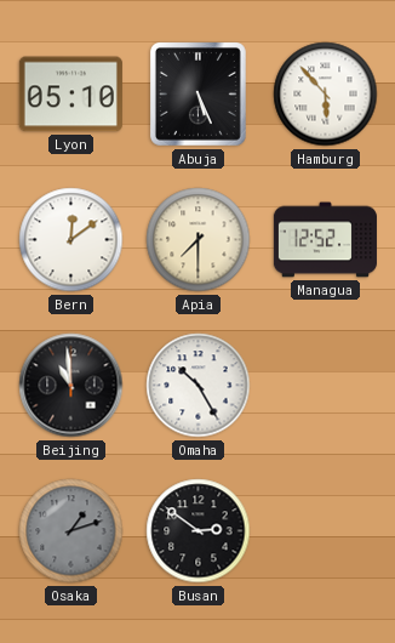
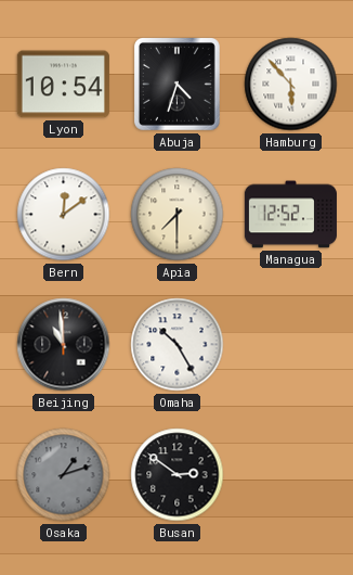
Lyon: 05:10 -> 10:54 (63, 85)
Abuja: 5:26 -> 4:33 (176, 84)
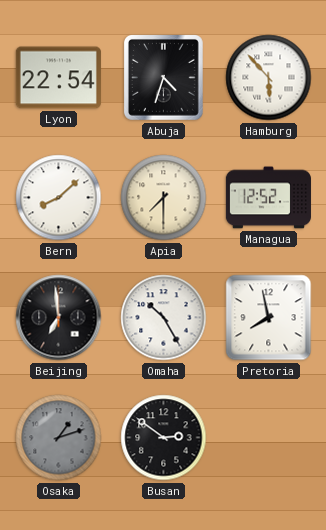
Lyon: 10:54 -> 22:54 (58, 78)
Bern: 12:09 -> 8:08 (59, 198)
Beijing: 10:59 -> 6:59 (59, 318)
Pretoria: none -> 7:58 (269, 318)
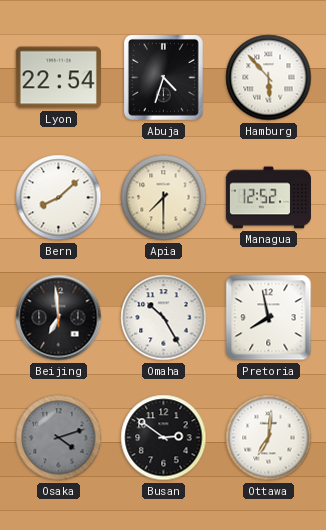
Osaka: 1:12 -> 4:12 (59, 438)
Ottawa: none -> 7:01 (269, 438)
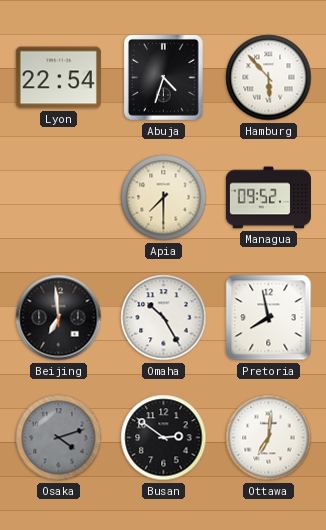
Bern: 8:08 -> none (59, 198)
Managua: 12:52 -> 09:52 (268, 198)
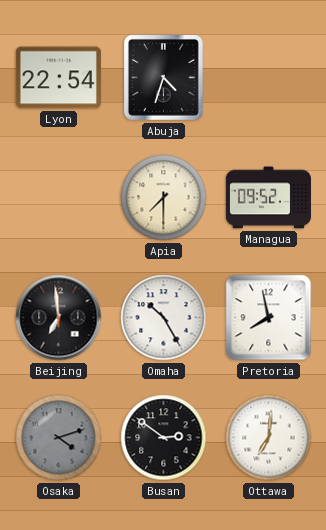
Hamburg: 5:53 -> none (269, 78)
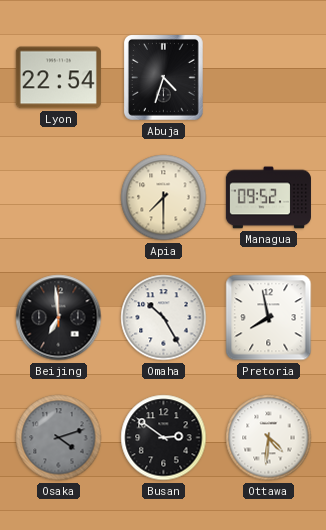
Ottawa: 7:01 -> 4:31 (269, 438)
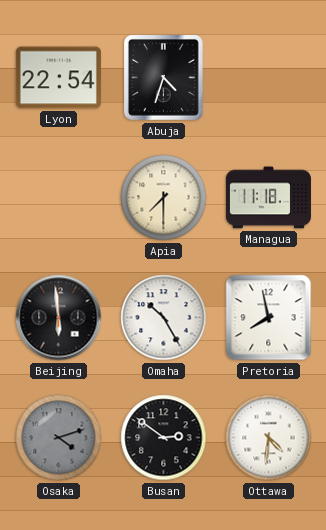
Managua: 09:52 -> 11:18 (268, 198)
Beijing: 6:59 -> 5:59 (59, 318)
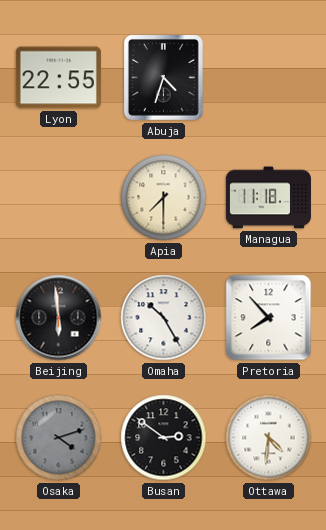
Lyon: 22:54 -> 22:55 (58, 78)
Pretoria: 7:58 -> 7:53 (269, 318)
